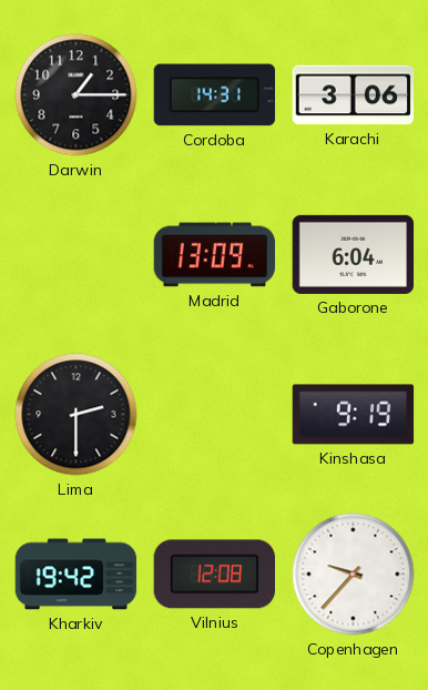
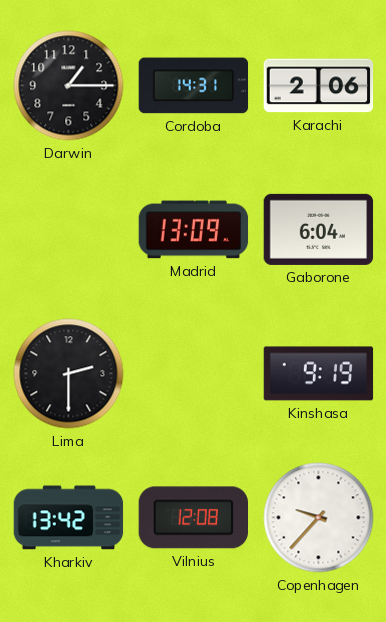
Karachi: 3:06 -> 2:06 (319, 86)
Kharkiv: 19:42 -> 13:42 (69, 518)
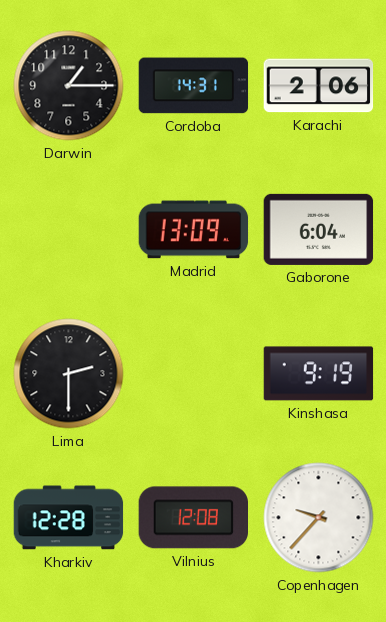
Kharkiv: 13:42 -> 12:28 (69, 518)
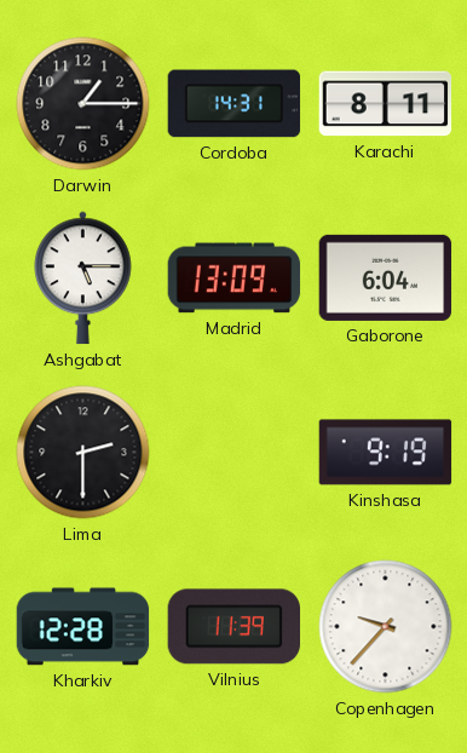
Karachi: 2:06 -> 8:11 (386, 104)
Ashgabat: none -> 5:15 (83, 278)
Vilnius: 12:08 -> 11:39 (234, 627)
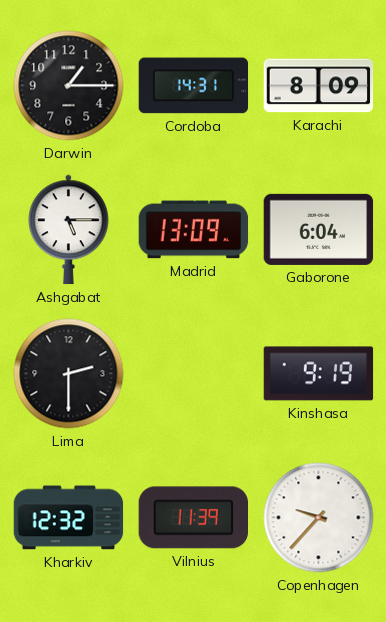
Karachi: 8:11 -> 8:09 (319, 86)
Kharkiv: 12:28 -> 12:32 (69, 518)
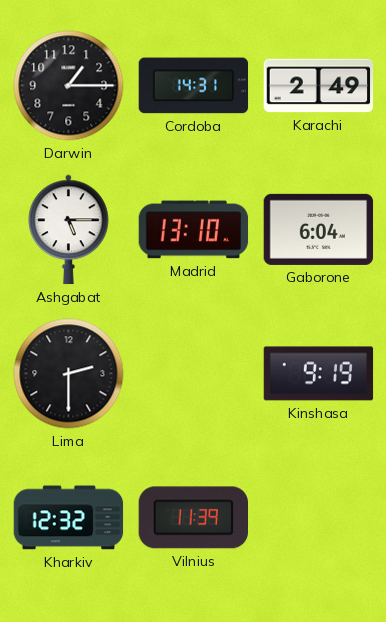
Karachi: 8:09 -> 2:49 (319, 86)
Madrid: 13:09 -> 13:10 (194, 230)
Copenhagen: 9:37 -> none (319, 518)
